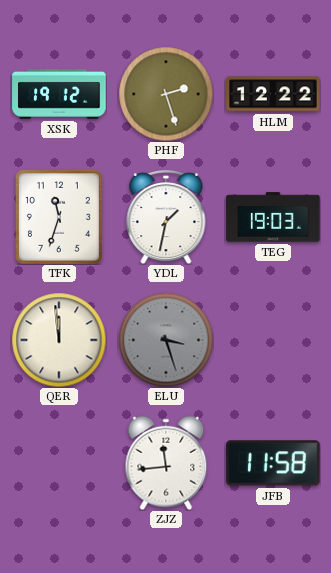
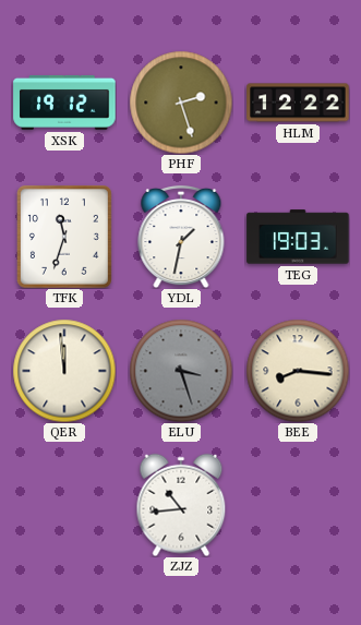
BEE: none -> 8:16 (298, 371)
ZJZ: 11:44 -> 10:44 (181, 505)
JFB: 11:58 -> none (273, 463)
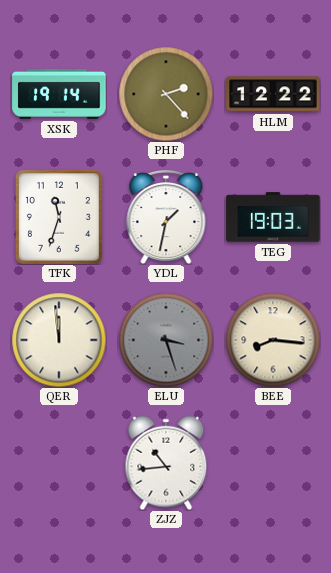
XSK: 19:12 -> 19:14 (59, 94)
PHF: 2:27 -> 2:23 (166, 94)
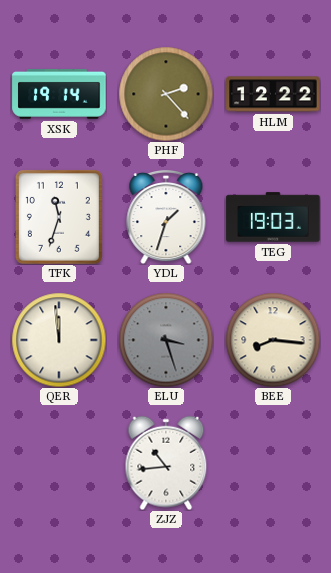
YDL: 1:32 -> 1:33 (166, 217)
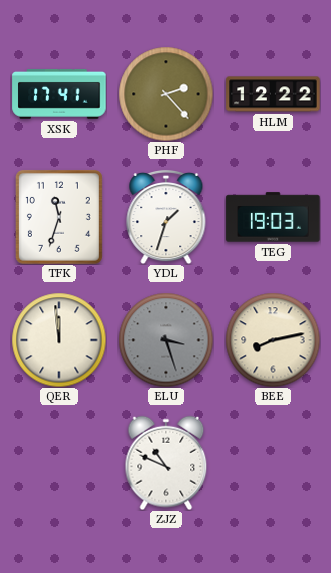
XSK: 19:14 -> 17:41 (59, 94)
BEE: 8:16 -> 8:13 (273, 340)
ZJZ: 10:44 -> 10:49 (166, 463)
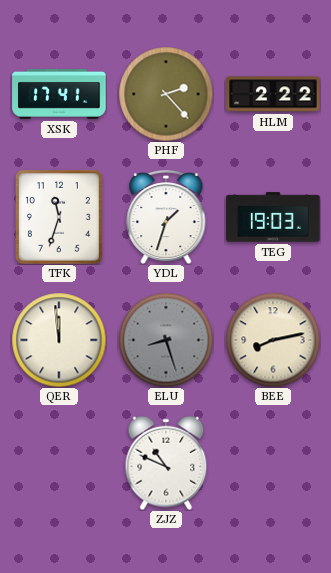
HLM: 12:22 -> 2:22 (273, 94)
ELU: 3:27 -> 8:27 (166, 340)
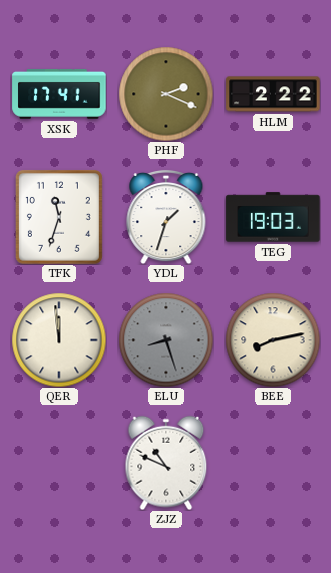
PHF: 2:23 -> 2:19 (166, 94)
